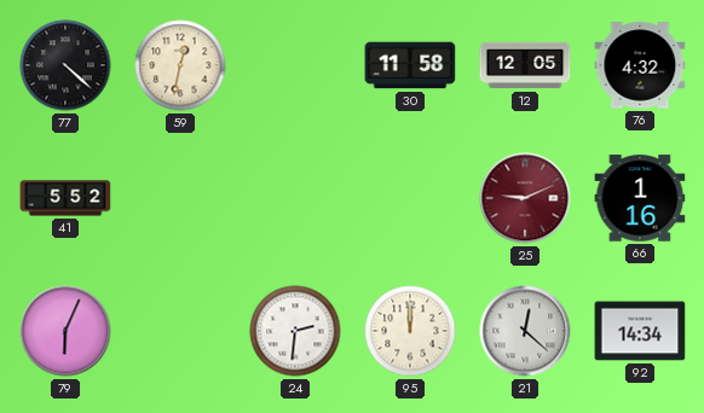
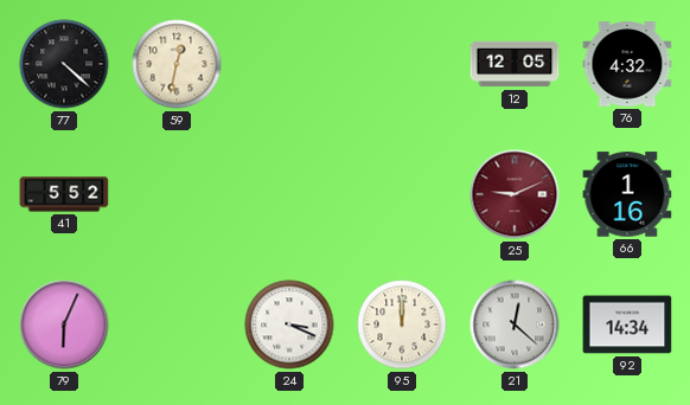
30: 11:58 -> none (410, 65)
24: 2:31 -> 3:19 (289, 324)
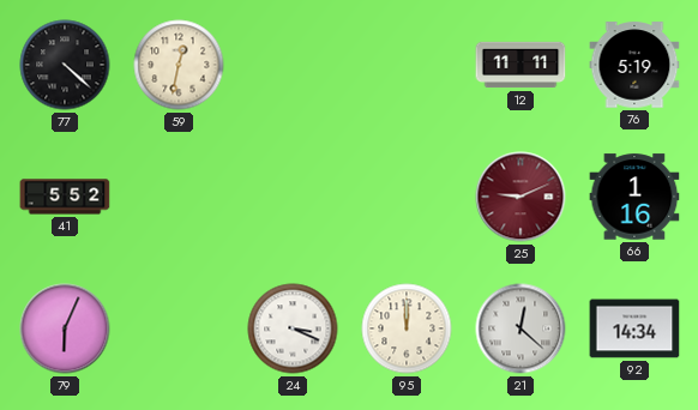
12: 12:05 -> 11:11 (521, 65)
76: 4:32 -> 5:19 (634, 65)
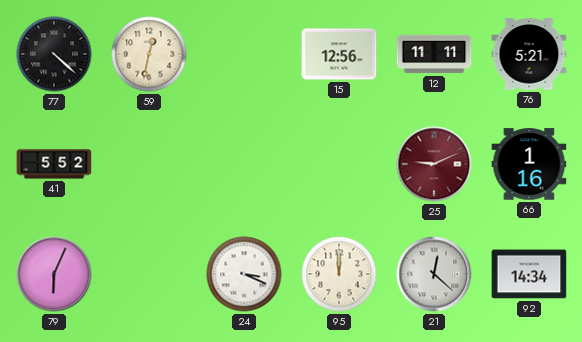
15: none -> 12:56 (339, 54)
76: 5:19 -> 5:21 (529, 54)
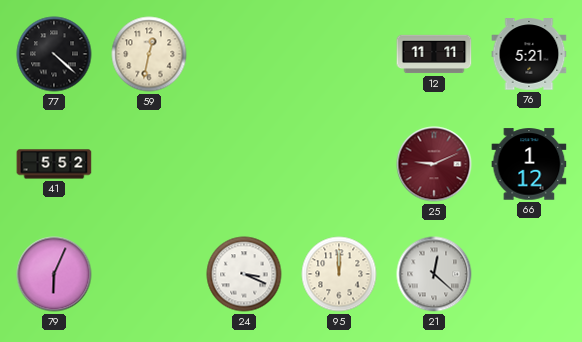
15: 12:56 -> none (339, 54)
66: 1:16 -> 1:12 (529, 164)
92: 14:34 -> none (529, 274)
